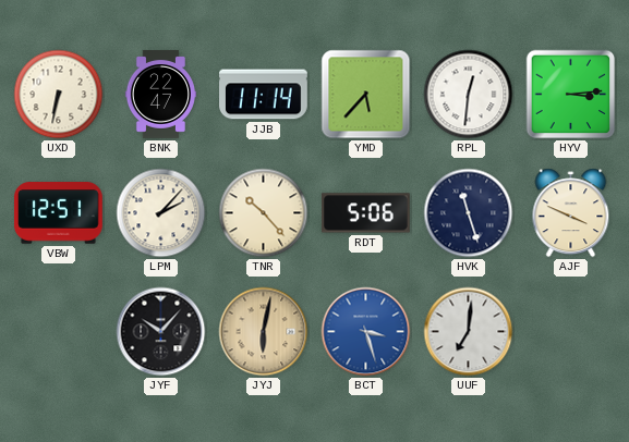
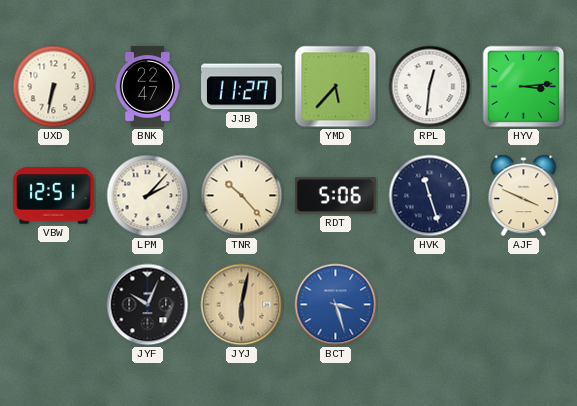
JJB: 11:14 -> 11:27 (242, 87)
JYF: 10:07 -> 10:04 (148, 305)
UUF: 7:01 -> none (469, 332)
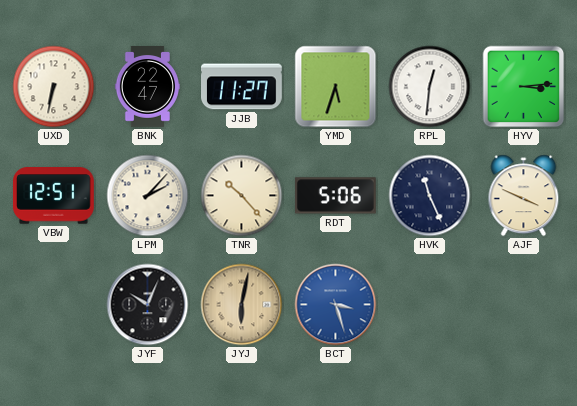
YMD: 5:37 -> 5:33 (336, 87)
HVK: 11:27 -> 11:26 (430, 196)
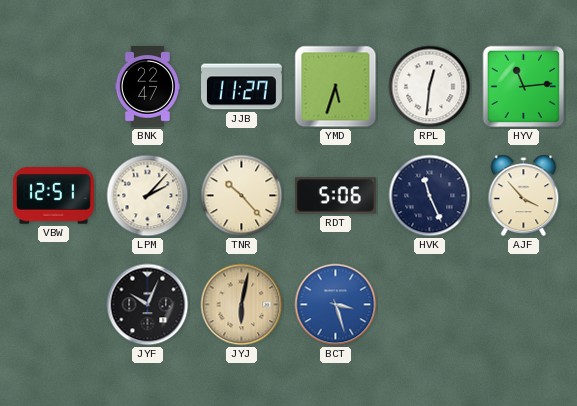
UXD: 6:32 -> none (54, 87)
HYV: 3:14 -> 11:14 (524, 87)
AJF: 3:49 -> 3:53 (524, 196)
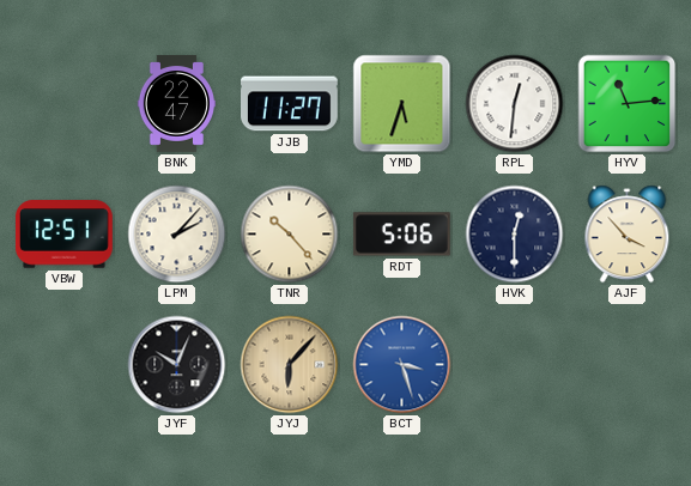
HVK: 11:26 -> 12:30 (515, 235)
JYJ: 6:02 -> 6:07 (290, 365)
